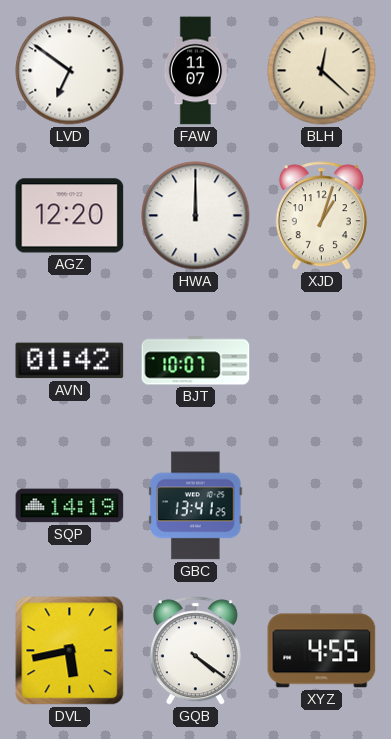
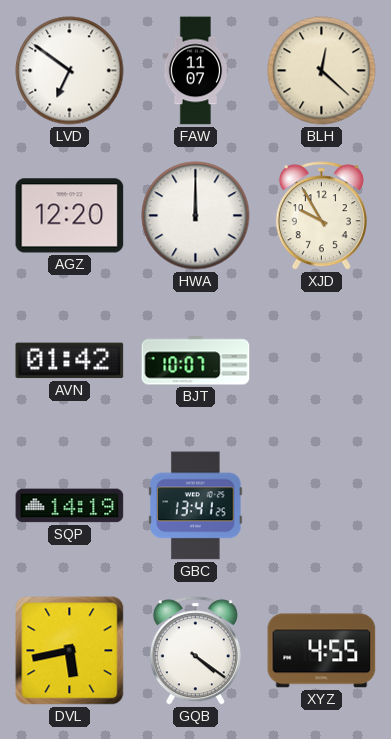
XJD: 1:03 -> 9:55 (321, 216)
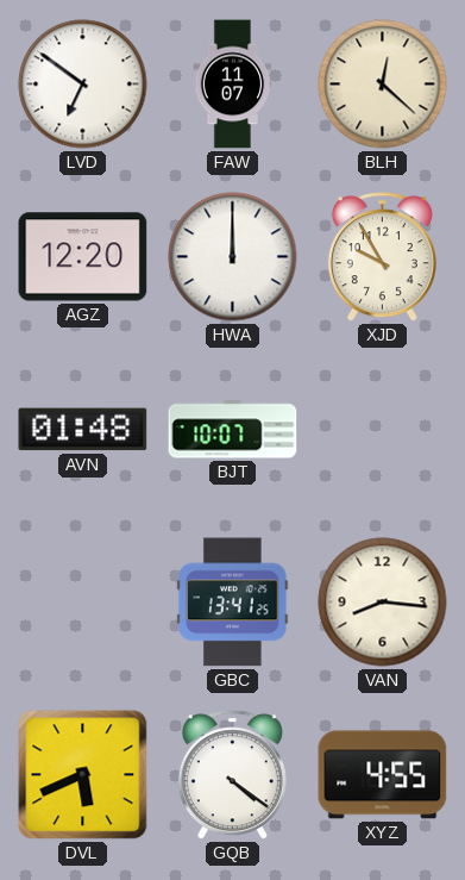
AVN: 01:42 -> 01:48 (83, 430)
SQP: 14:19 -> none (70, 506)
VAN: none -> 8:16 (383, 603)
DVL: 5:43 -> 5:41 (83, 775)
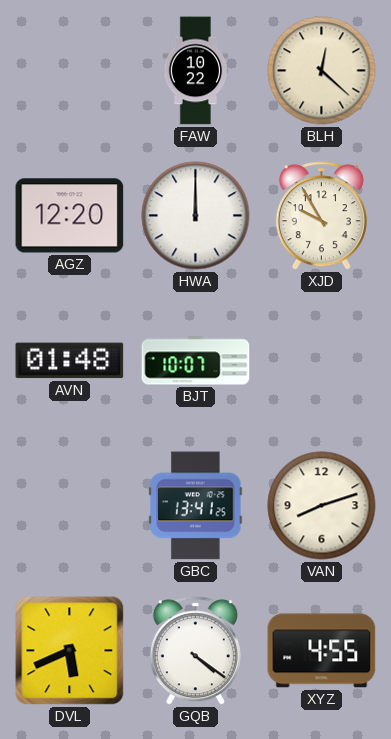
LVD: 6:51 -> none (83, 85)
FAW: 11:07 -> 10:22 (196, 71)
VAN: 8:16 -> 8:12 (322, 506)
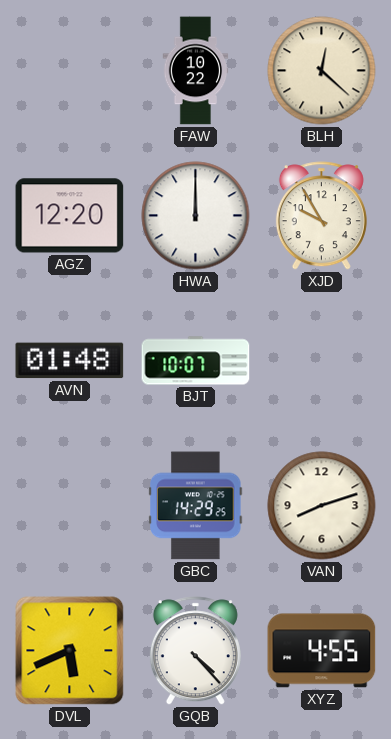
GBC: 13:41 -> 14:29 (196, 506)
GQB: 4:21 -> 4:23 (195, 651)
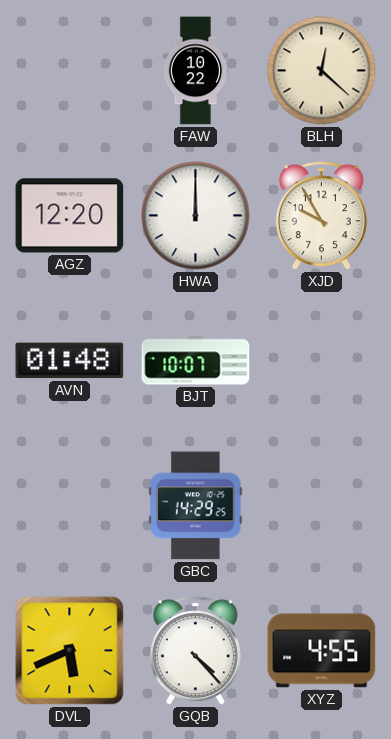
VAN: 8:12 -> none (322, 506)
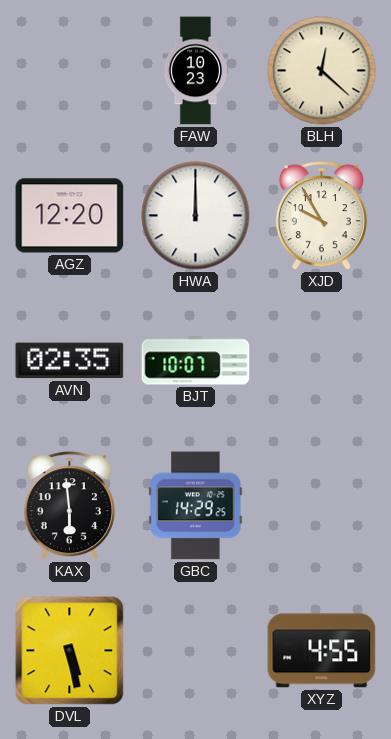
FAW: 10:22 -> 10:23 (196, 71)
AVN: 01:48 -> 02:35 (70, 361)
KAX: none -> 5:59 (69, 506)
DVL: 5:41 -> 5:28 (70, 651)
GQB: 4:23 -> none (195, 651)
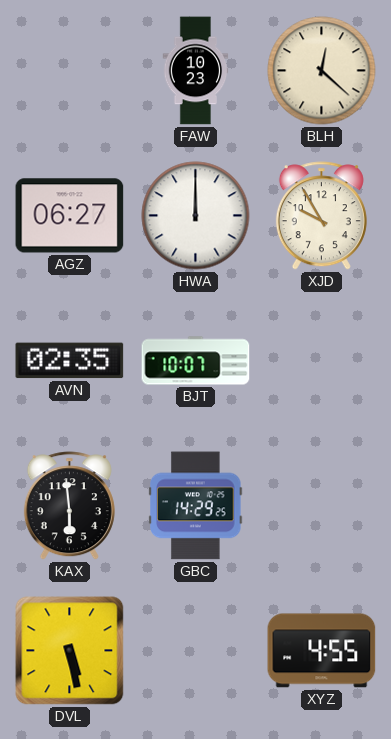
AGZ: 12:20 -> 06:27 (70, 216)
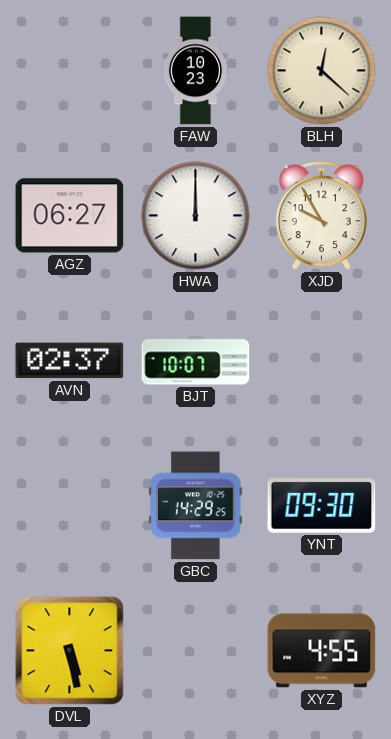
AVN: 02:35 -> 02:37 (70, 361)
KAX: 5:59 -> none (69, 506)
YNT: none -> 09:30 (322, 506)
